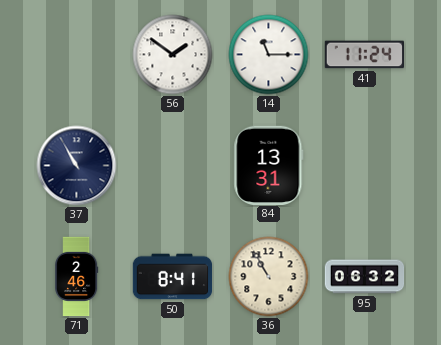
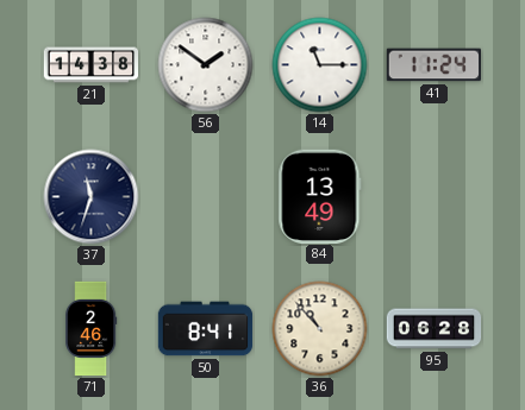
21: none -> 14:38 (92, 65)
37: 10:55 -> 11:33 (92, 197)
84: 13:31 -> 13:49 (320, 196)
36: 10:55 -> 10:53 (320, 329)
95: 06:32 -> 06:28 (435, 329)
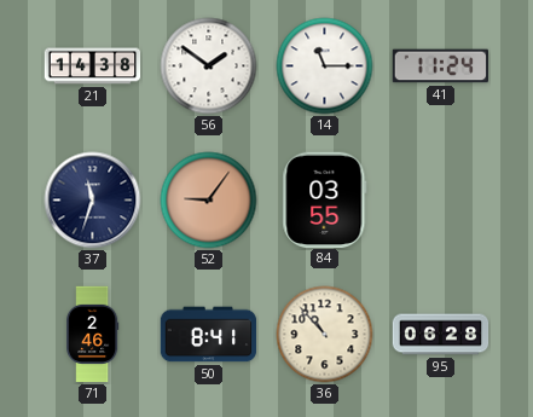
52: none -> 9:06 (209, 201)
84: 13:49 -> 03:55 (325, 199)
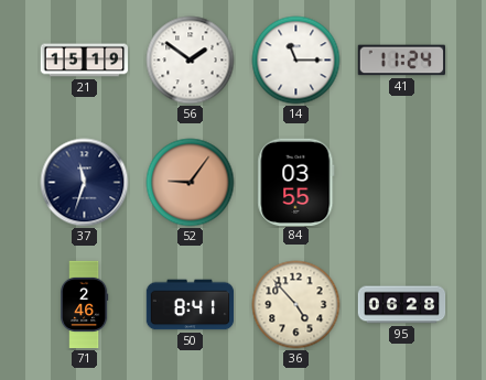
21: 14:38 -> 15:19 (85, 61)
36: 10:53 -> 4:53 (296, 305)
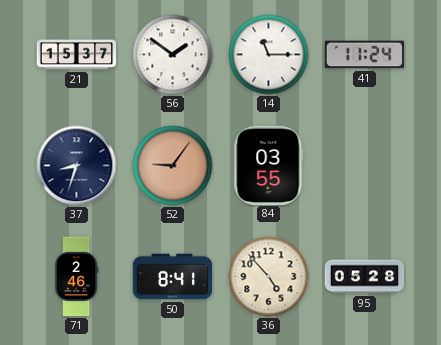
21: 15:19 -> 15:37 (77, 55)
37: 11:33 -> 8:33 (77, 166)
95: 06:28 -> 05:28 (365, 277)
